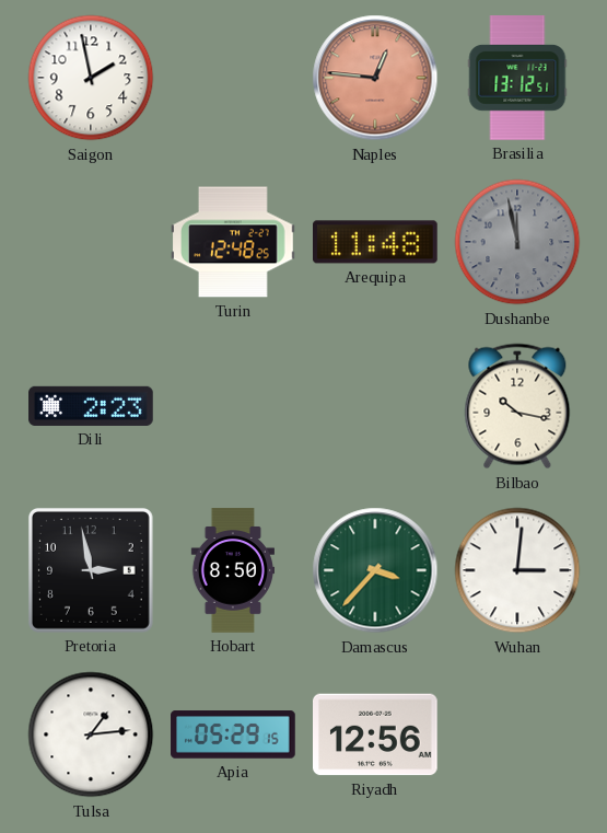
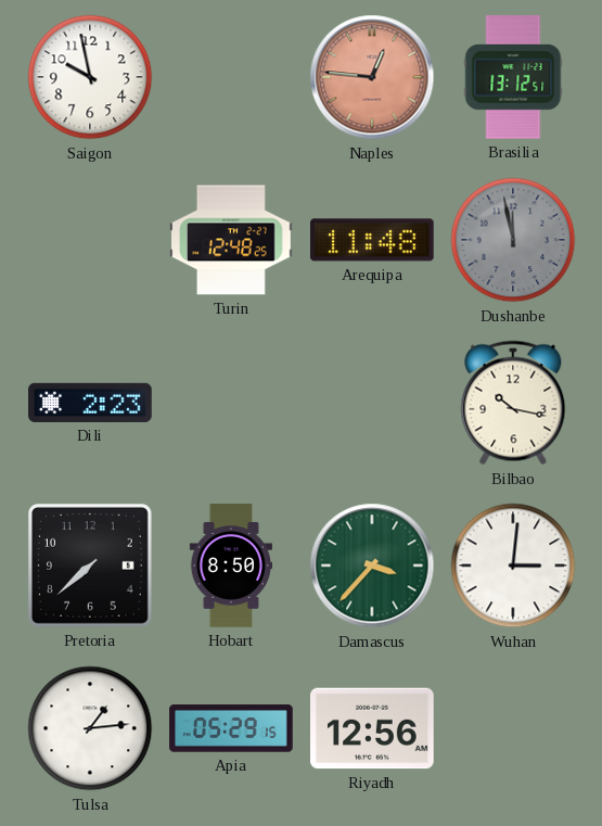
Saigon: 1:58 -> 9:58 (90, 77)
Pretoria: 2:58 -> 7:38 (90, 566)
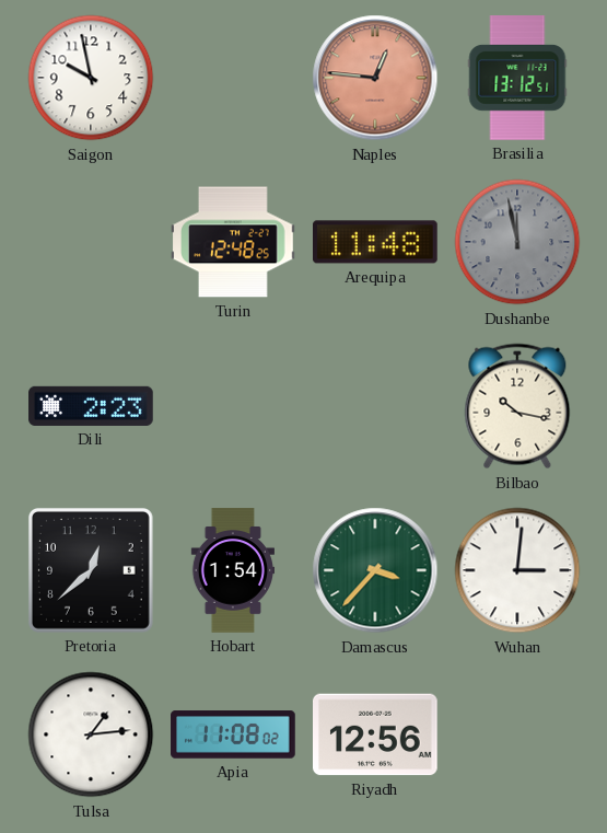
Pretoria: 7:38 -> 12:38 (91, 570)
Hobart: 8:50 -> 1:54 (232, 570)
Apia: 05:29 -> 11:08 (233, 734)
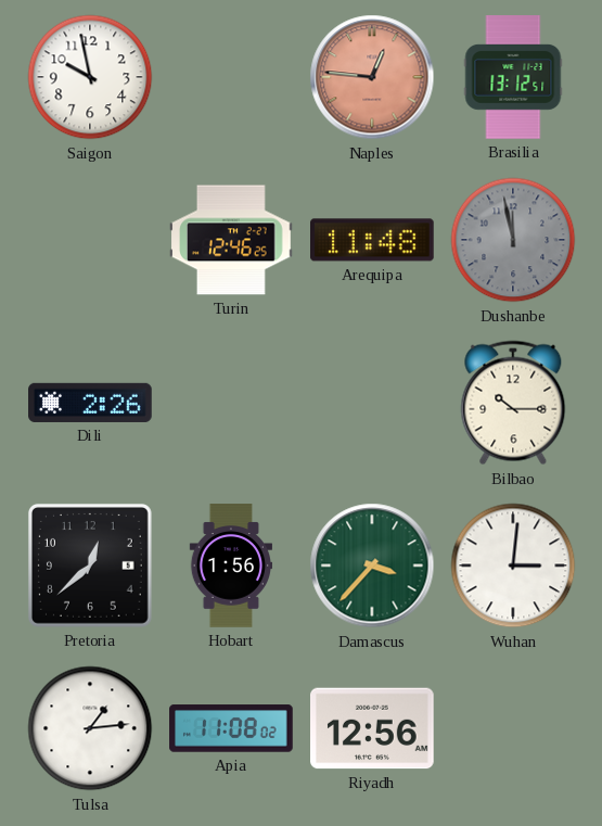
Turin: 12:48 -> 12:46 (232, 240)
Dili: 2:23 -> 2:26 (90, 403)
Bilbao: 10:17 -> 10:15 (513, 403)
Hobart: 1:54 -> 1:56 (230, 566)
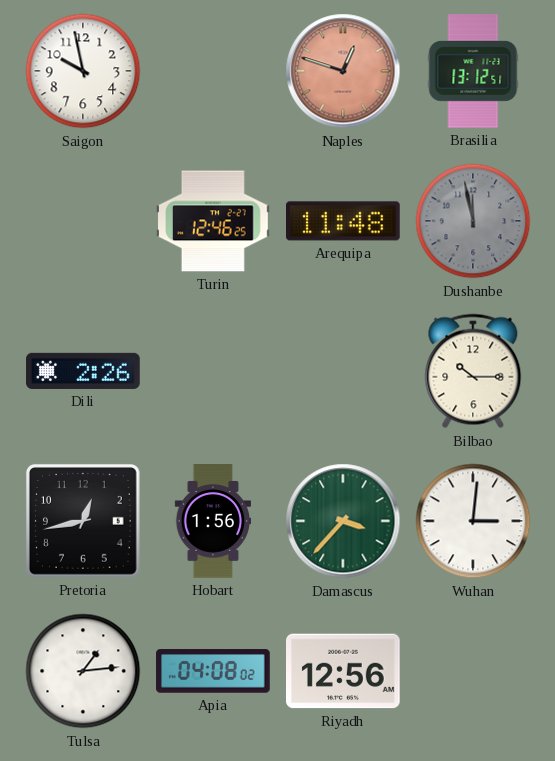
Naples: 12:46 -> 12:48 (343, 71)
Pretoria: 12:38 -> 12:43 (83, 521)
Apia: 11:08 -> 04:08 (213, 671)
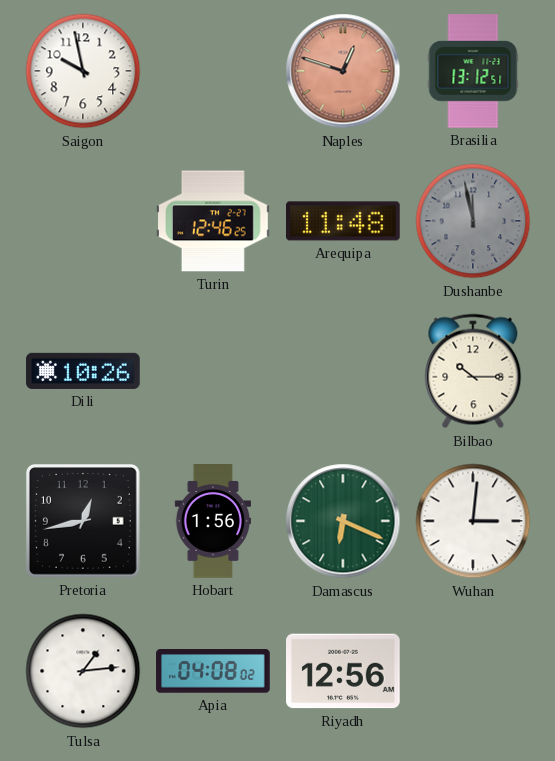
Dili: 2:26 -> 10:26 (83, 371)
Damascus: 3:37 -> 6:19 (343, 521)
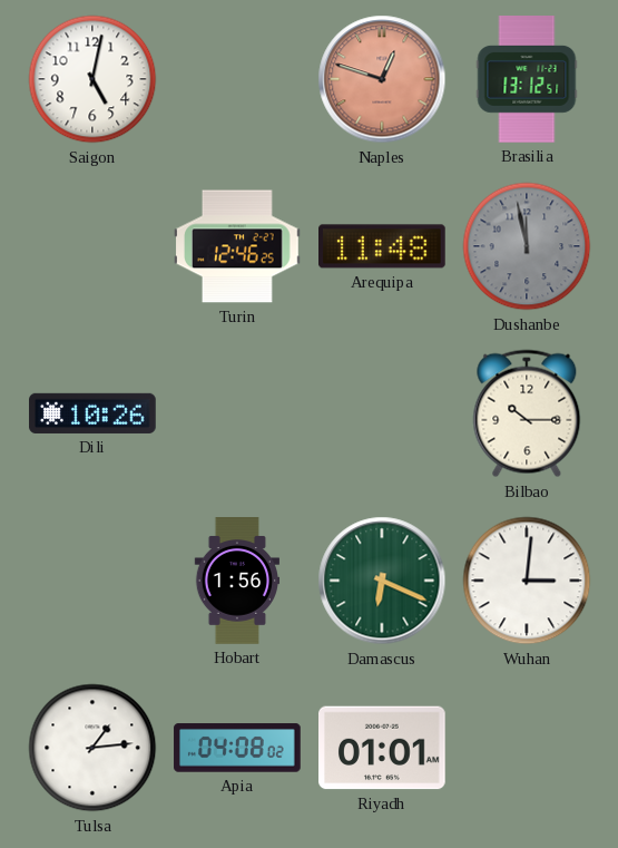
Saigon: 9:58 -> 5:02 (92, 79)
Pretoria: 12:43 -> none (83, 521)
Riyadh: 12:56 -> 01:01 (383, 748)
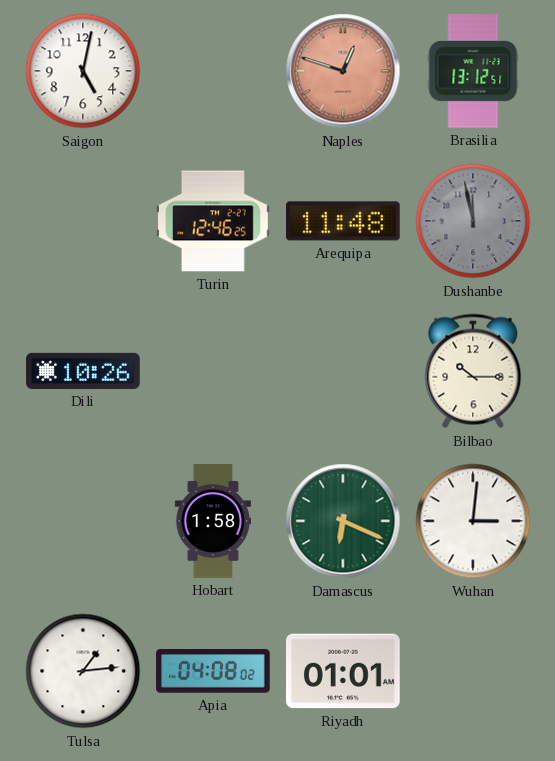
Hobart: 1:56 -> 1:58 (212, 521)
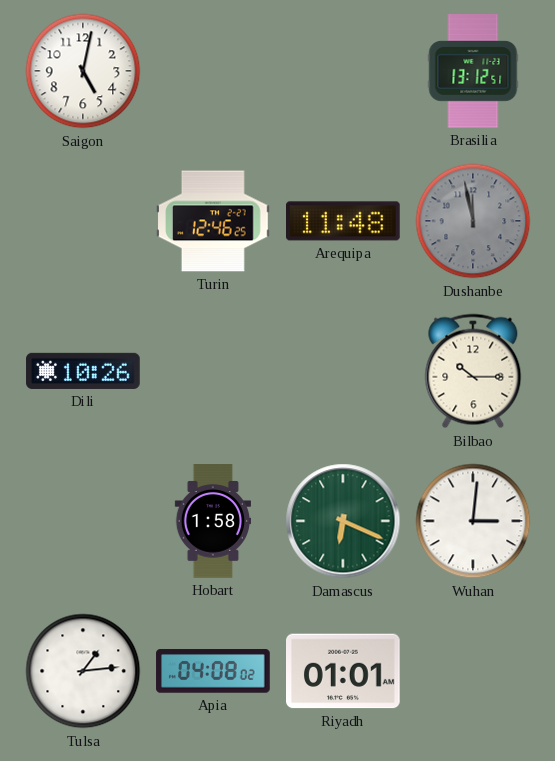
Naples: 12:48 -> none (343, 71)
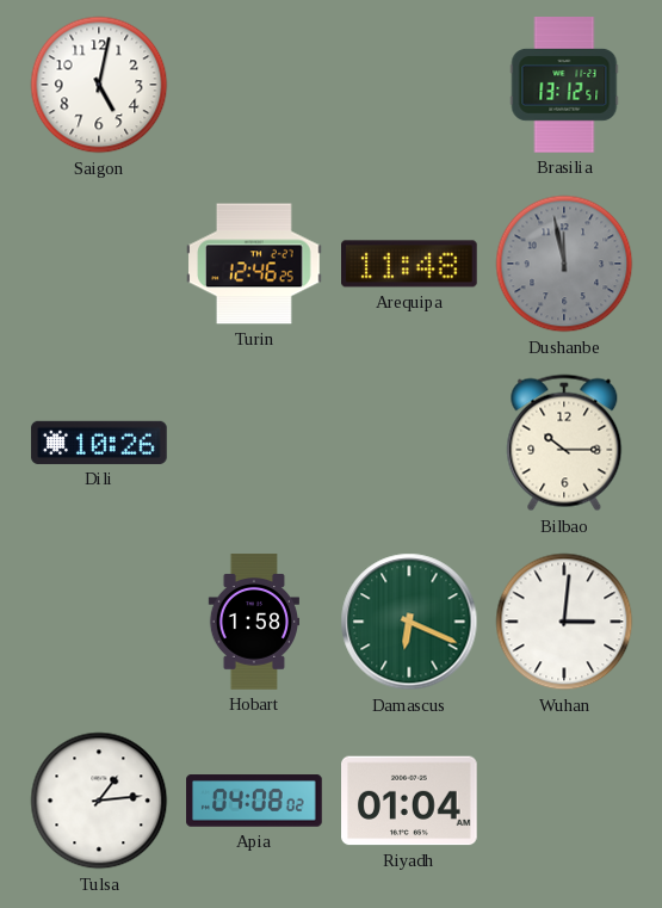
Riyadh: 01:01 -> 01:04 (410, 801)
